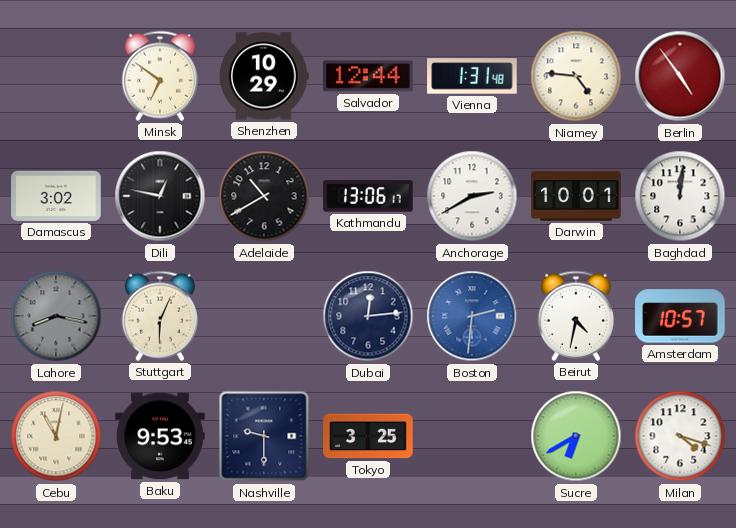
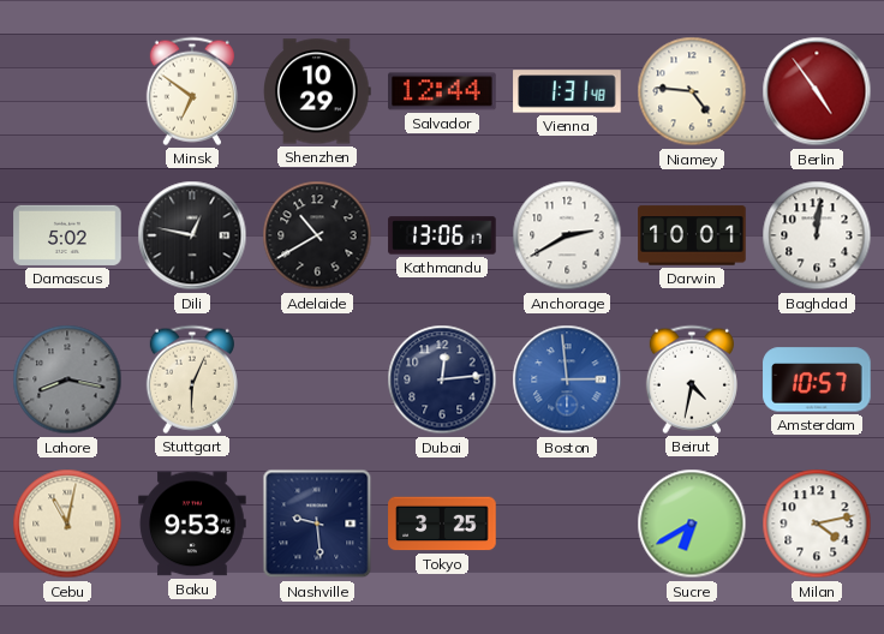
Damascus: 3:02 -> 5:02 (67, 235)
Boston: 2:31 -> 2:59 (567, 379)
Nashville: 9:30 -> 9:29 (317, 524)
Milan: 4:18 -> 4:13 (817, 524)
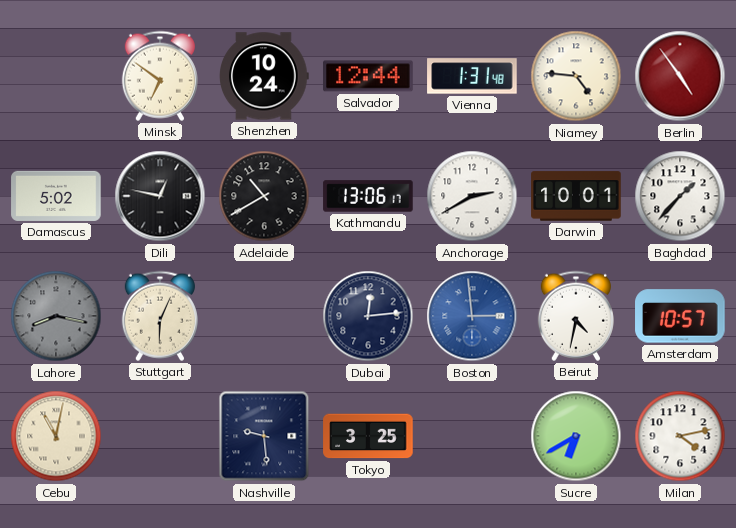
Shenzhen: 10:29 -> 10:24 (265, 76)
Baghdad: 12:01 -> 1:37 (680, 196)
Baku: 9:53 -> none (192, 524)
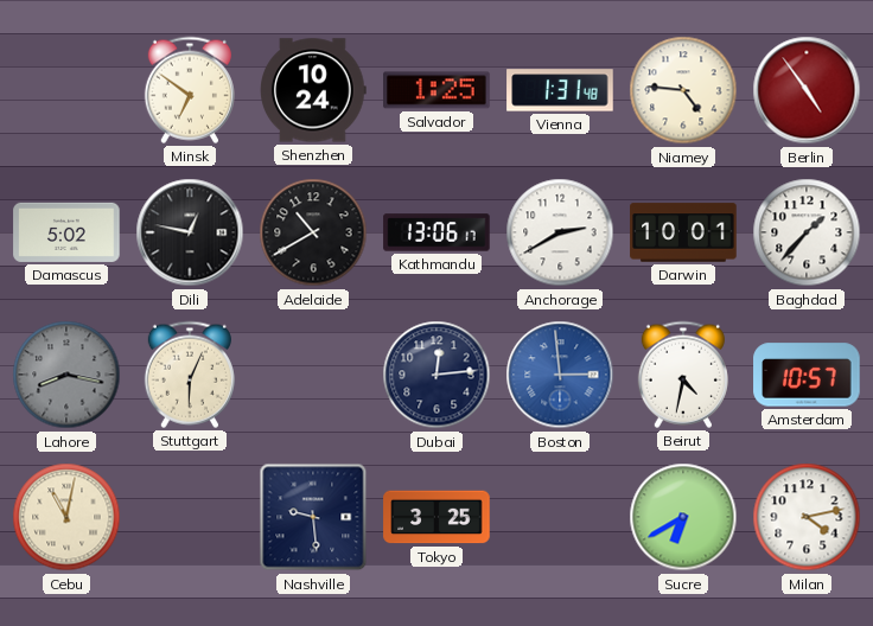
Salvador: 12:44 -> 1:25 (436, 90)
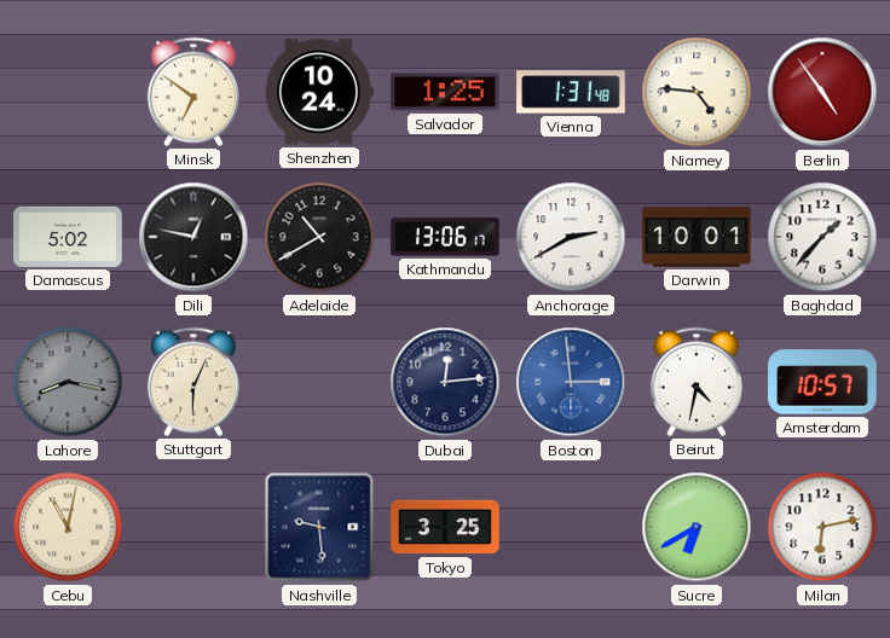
Milan: 4:13 -> 6:13 (822, 527)
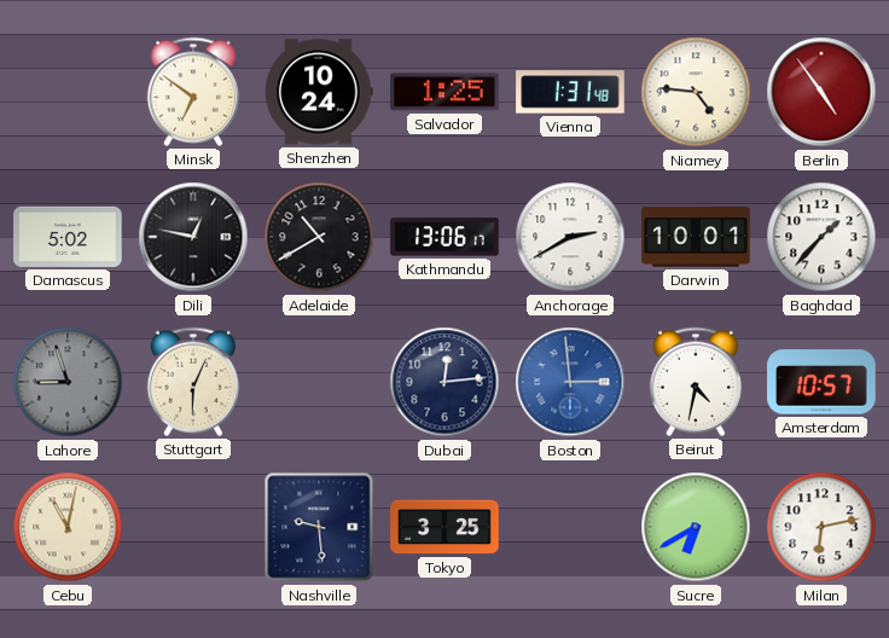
Lahore: 8:17 -> 8:57 (68, 382)
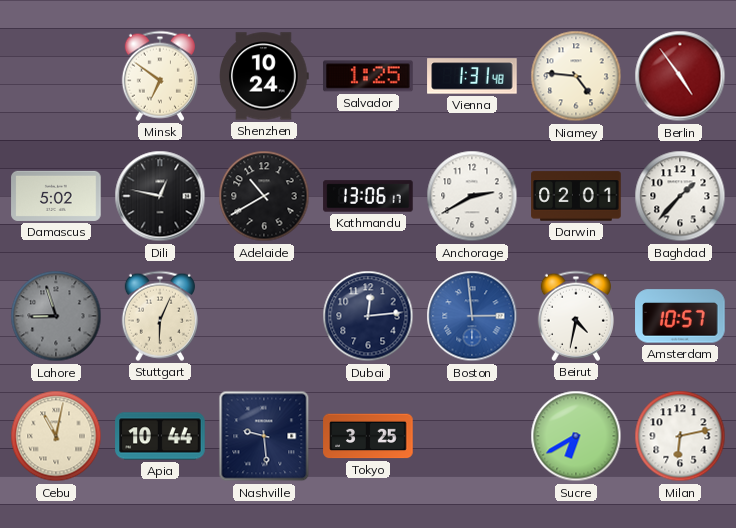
Darwin: 10:01 -> 02:01 (576, 196)
Apia: none -> 10:44 (160, 436)
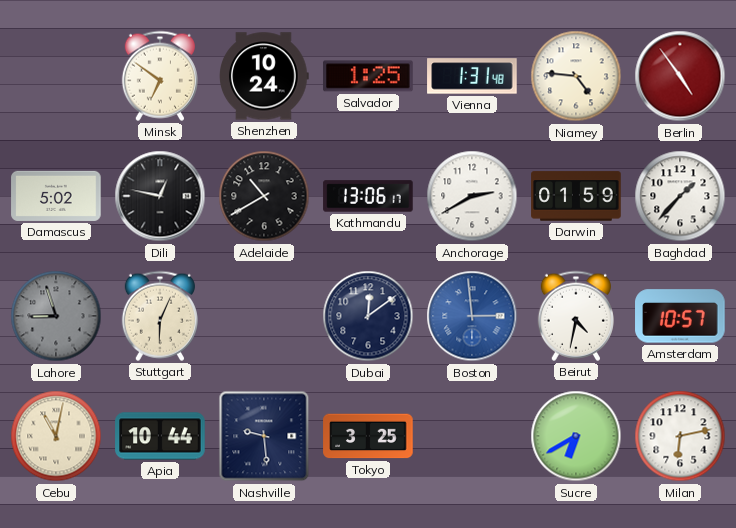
Darwin: 02:01 -> 01:59 (576, 196)
Dubai: 12:14 -> 12:09 (368, 316)
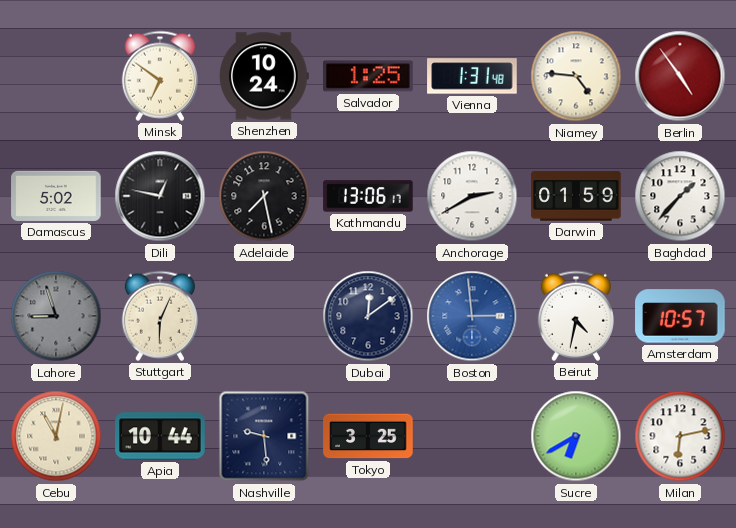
Adelaide: 10:40 -> 7:28 (264, 196)
